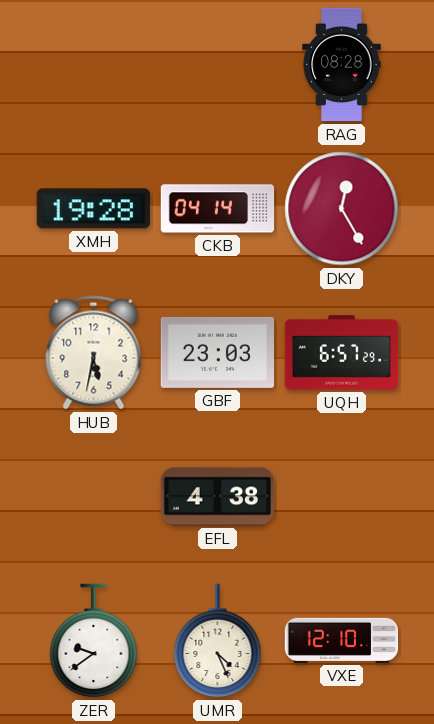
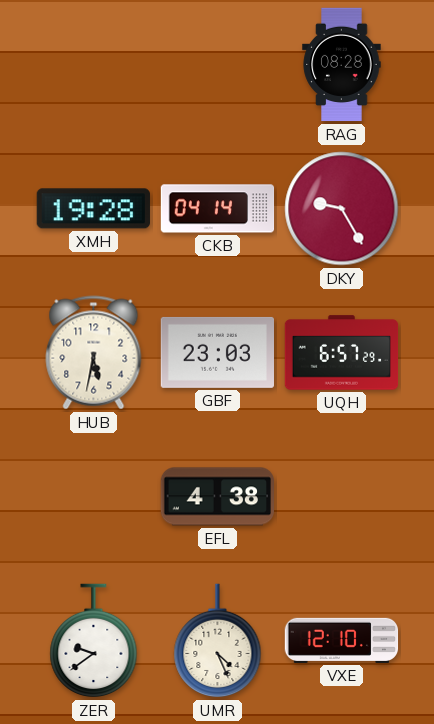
DKY: 12:25 -> 9:25 (342, 209)
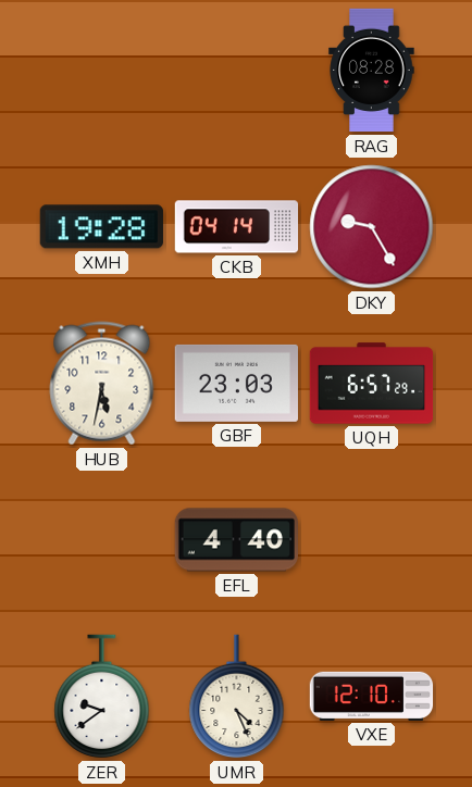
EFL: 4:38 -> 4:40 (236, 540)
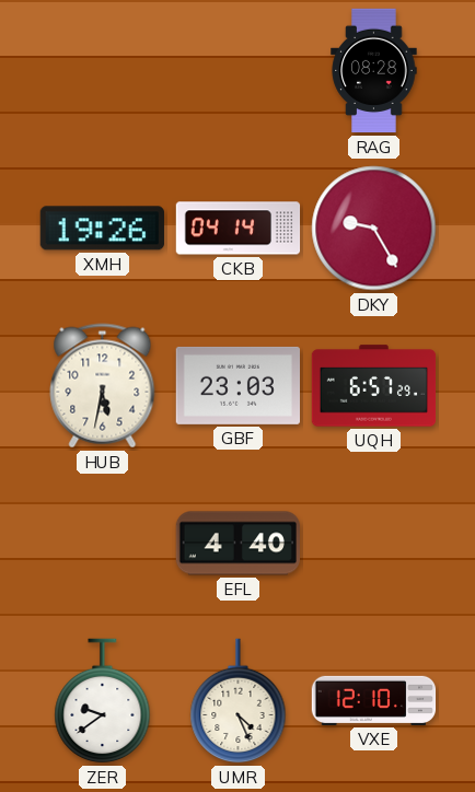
XMH: 19:28 -> 19:26 (102, 229)
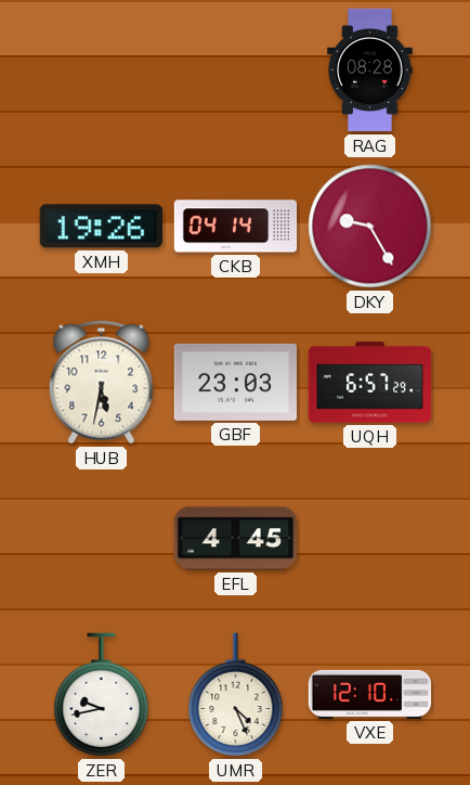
EFL: 4:40 -> 4:45 (235, 539)
ZER: 9:39 -> 9:43 (102, 695)
